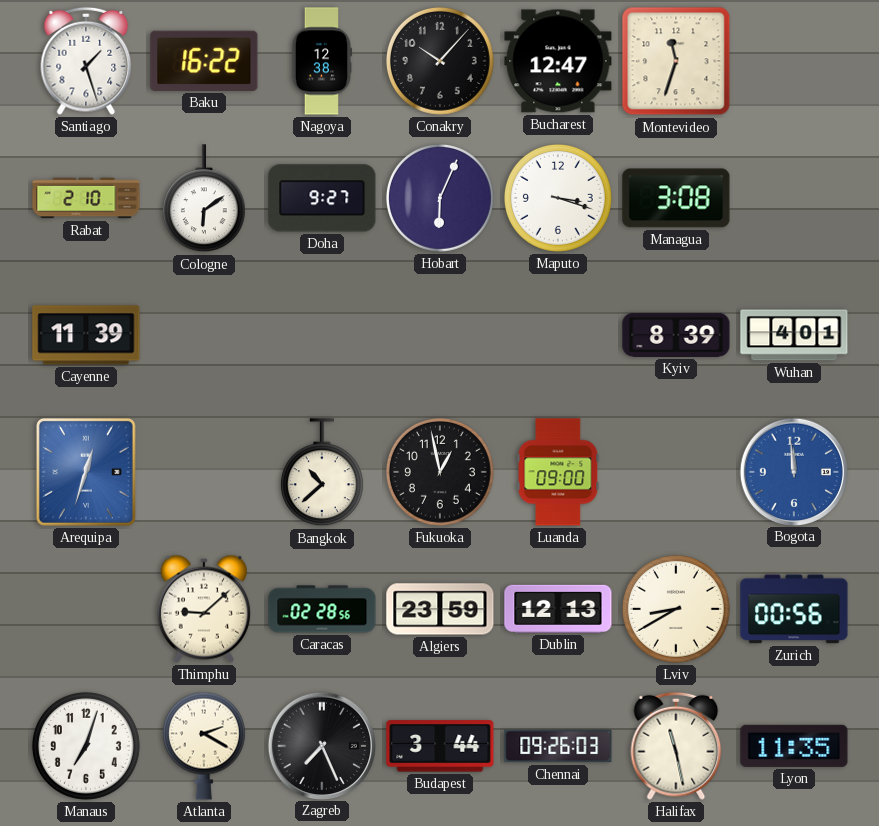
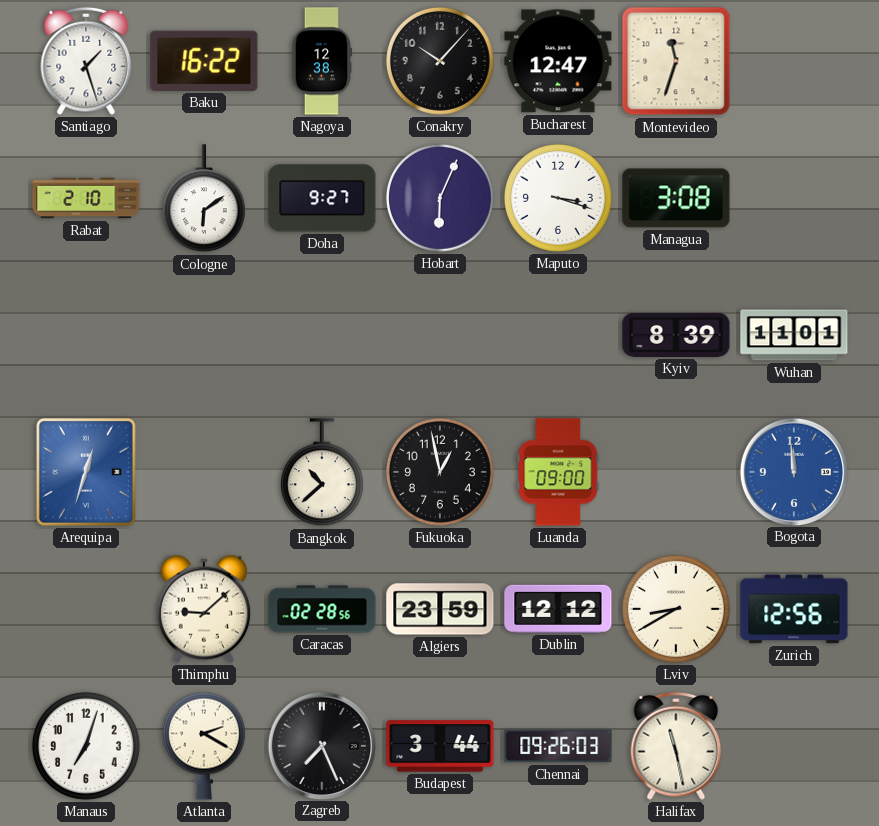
Cayenne: 11:39 -> none (86, 335)
Wuhan: 4:01 -> 11:01 (794, 335)
Dublin: 12:13 -> 12:12 (558, 609)
Zurich: 00:56 -> 12:56 (794, 609)
Lyon: 11:35 -> none (794, 746)
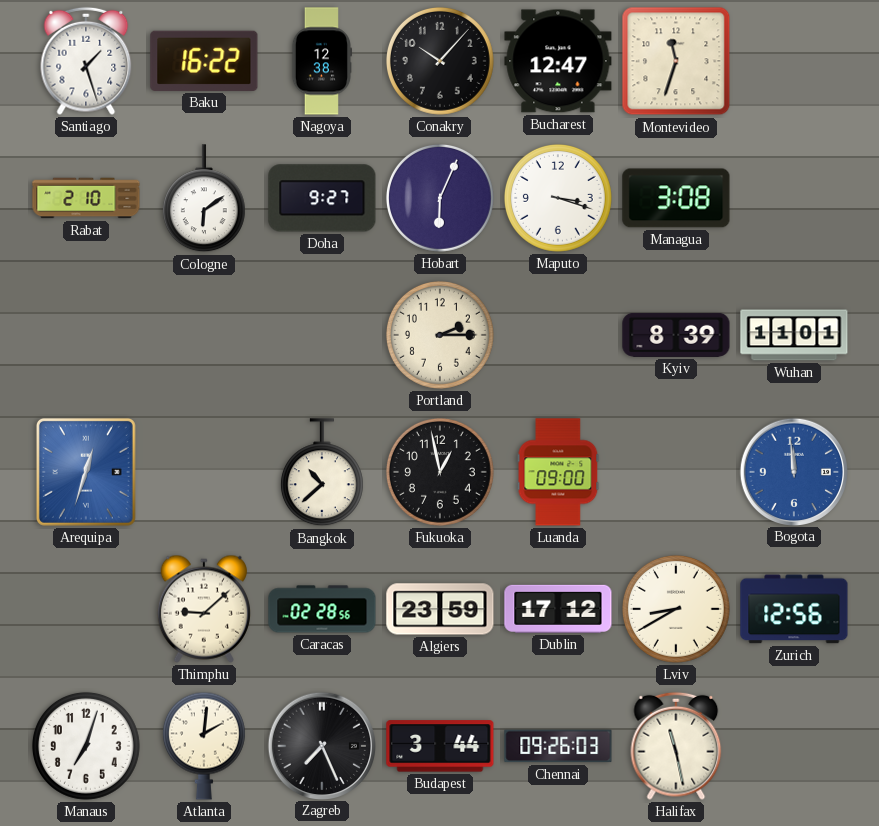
Portland: none -> 2:15 (440, 335)
Dublin: 12:12 -> 17:12 (558, 609)
Atlanta: 2:20 -> 2:01 (204, 746)
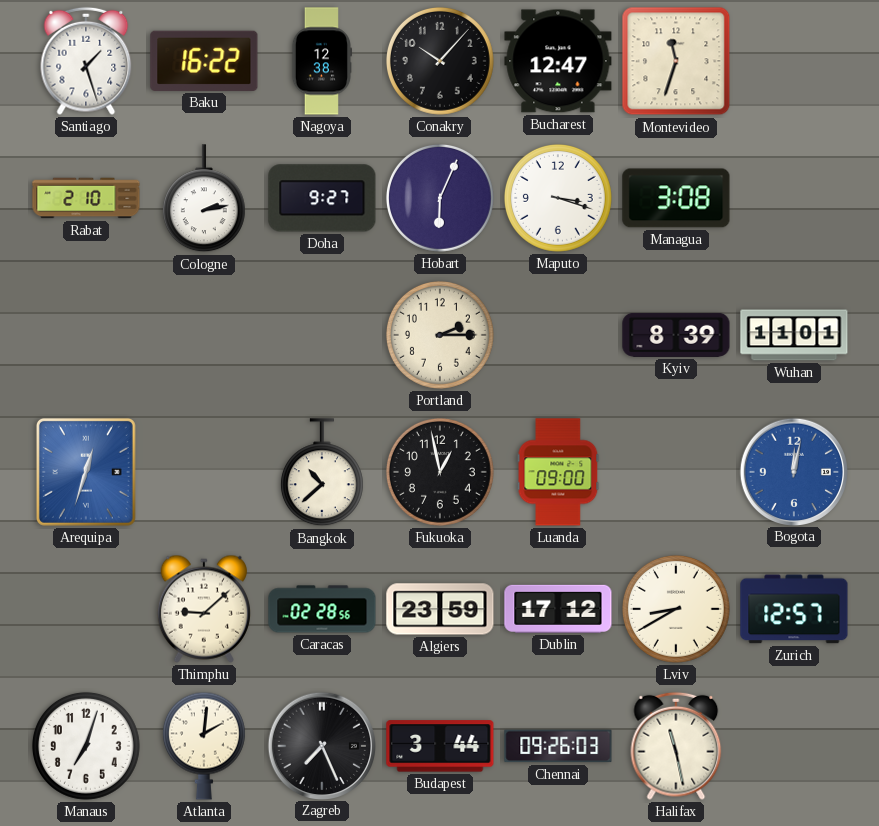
Cologne: 6:09 -> 2:13 (204, 199)
Bogota: 11:59 -> 12:02 (793, 471)
Zurich: 12:56 -> 12:57 (794, 609)
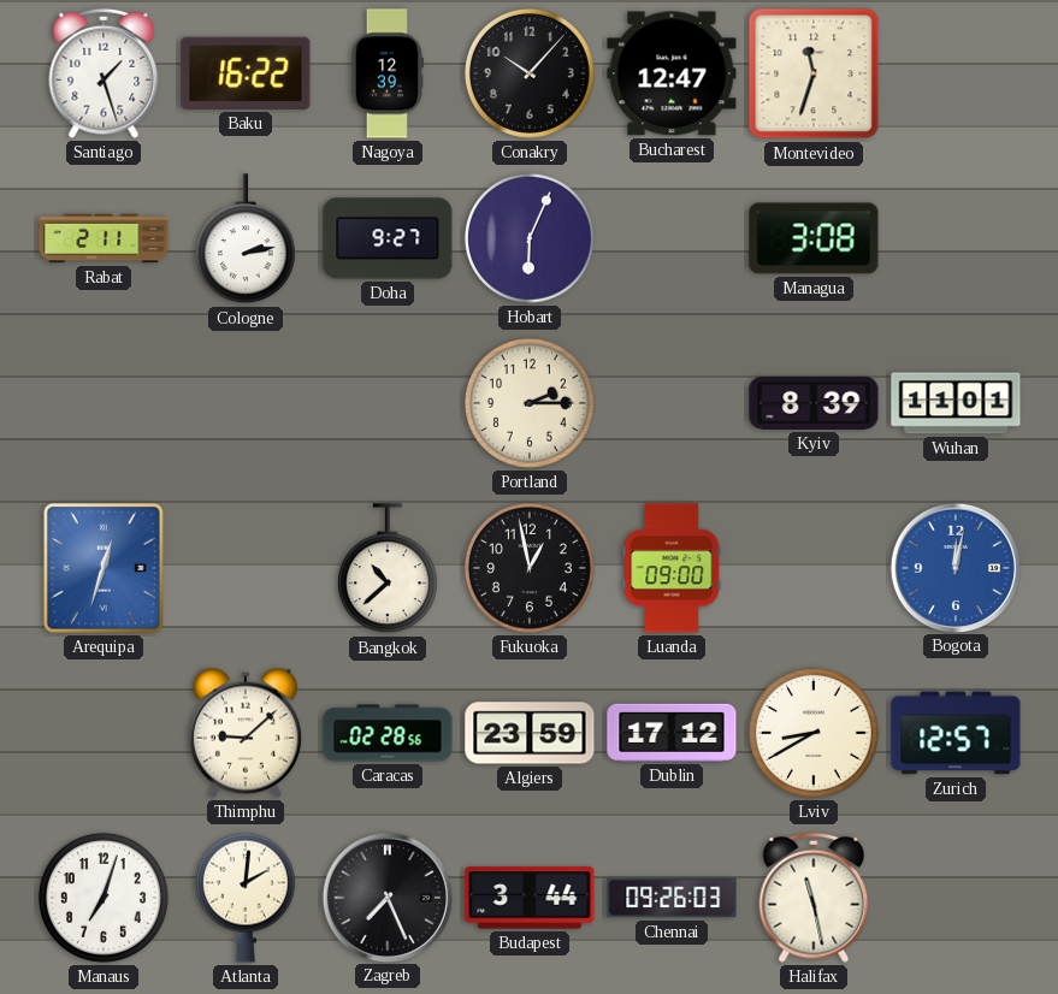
Nagoya: 12:38 -> 12:39 (386, 73)
Rabat: 2:10 -> 2:11 (104, 238)
Maputo: 3:18 -> none (558, 198)
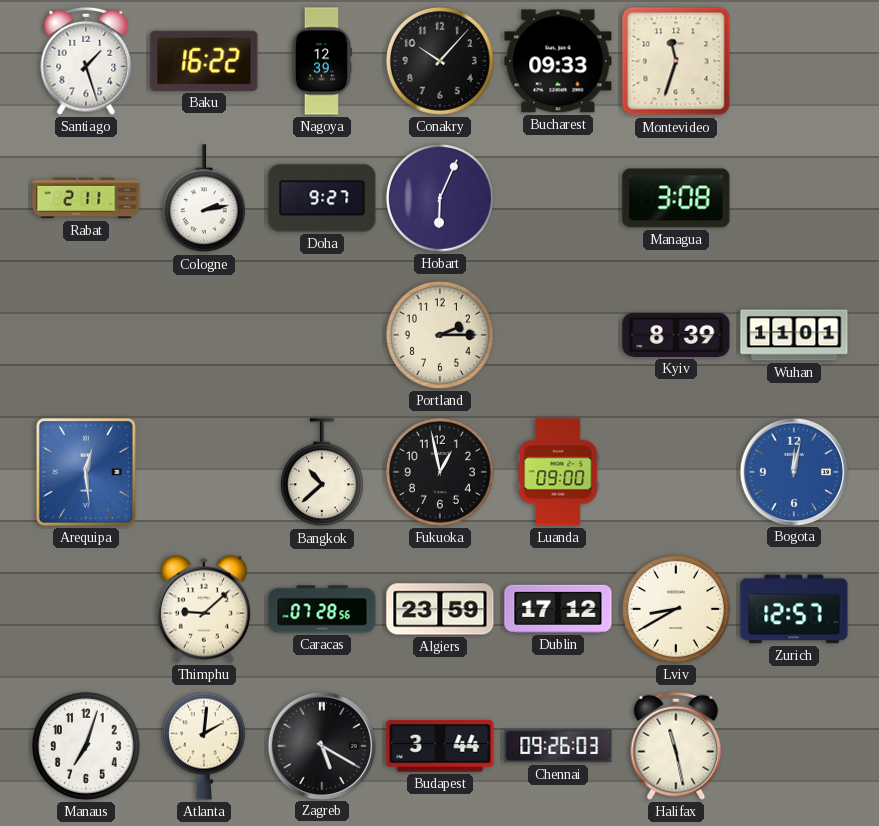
Bucharest: 12:47 -> 09:33 (558, 61)
Arequipa: 12:33 -> 12:29 (86, 472)
Caracas: 02:28 -> 07:28 (322, 609)
Zagreb: 7:26 -> 5:20 (321, 745)
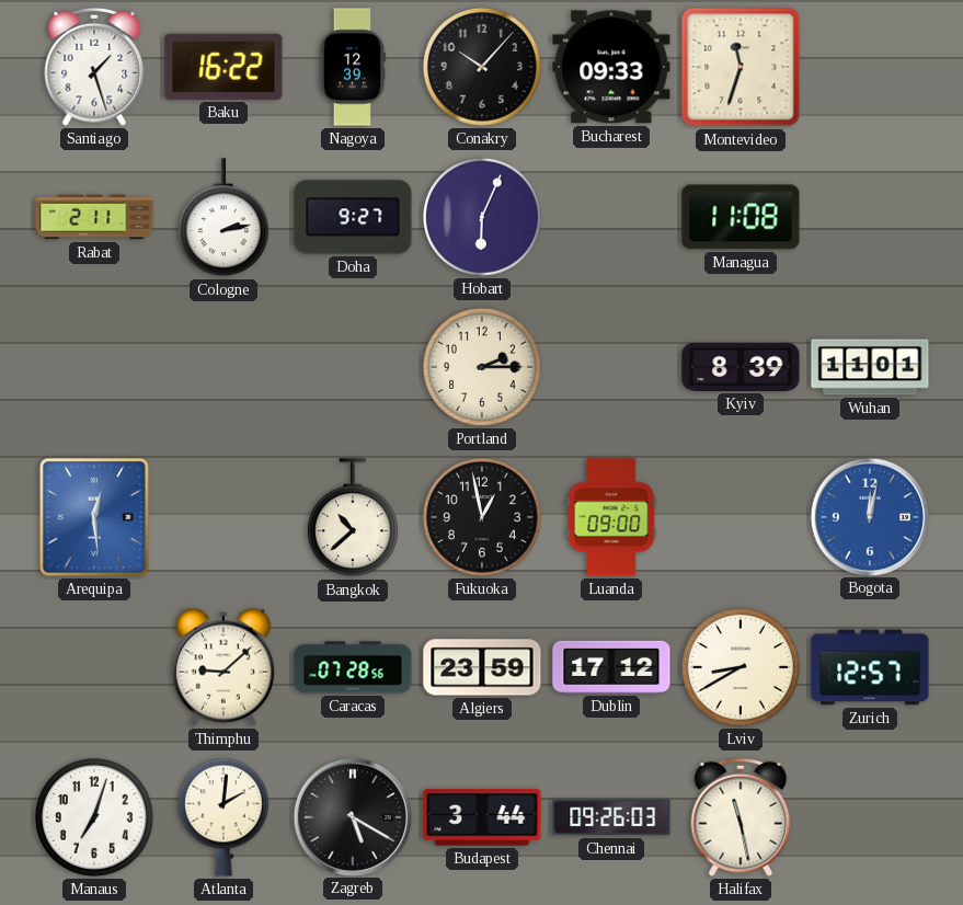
Managua: 3:08 -> 11:08 (741, 217)
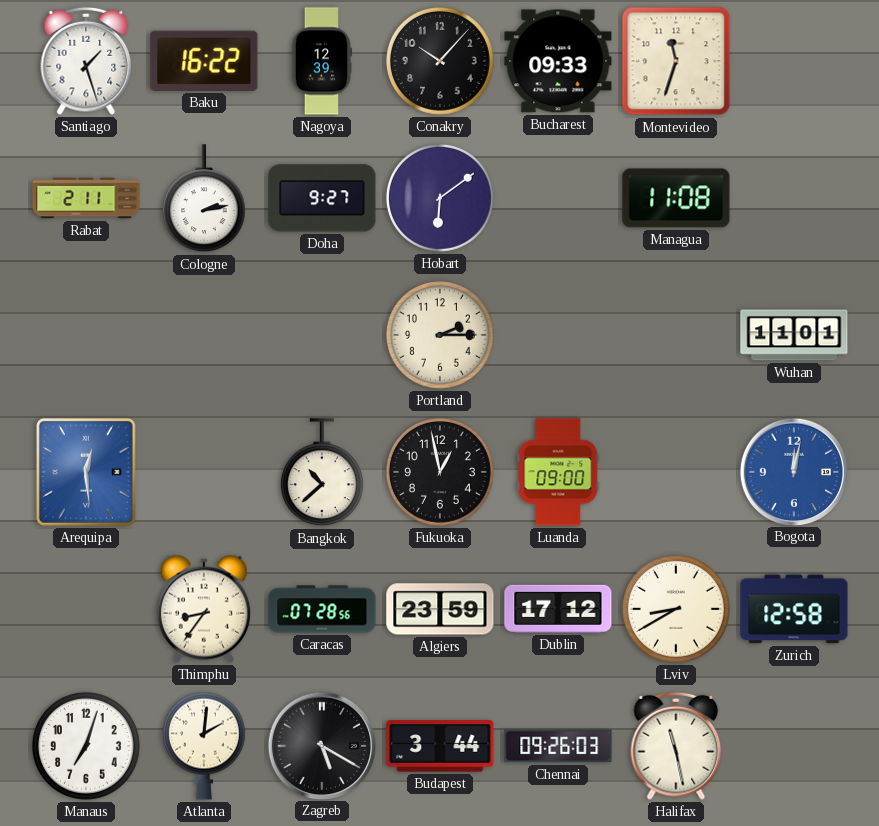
Hobart: 6:04 -> 6:09 (440, 198)
Kyiv: 8:39 -> none (741, 367)
Thimphu: 9:08 -> 8:36 (204, 609)
Zurich: 12:57 -> 12:58 (794, 609)
